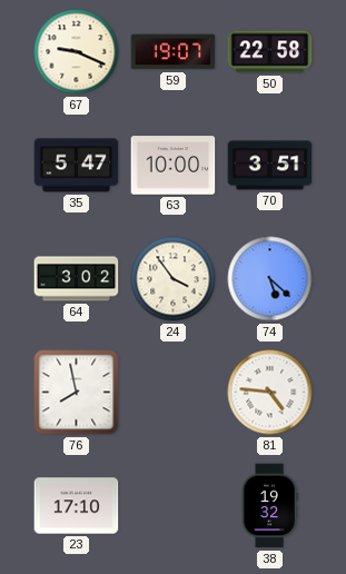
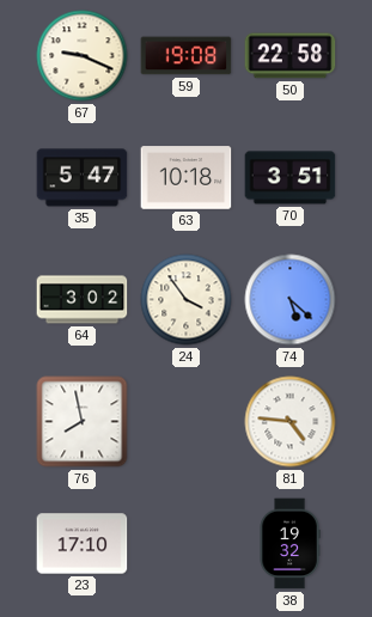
59: 19:07 -> 19:08 (187, 56)
63: 10:00 -> 10:18 (187, 178)
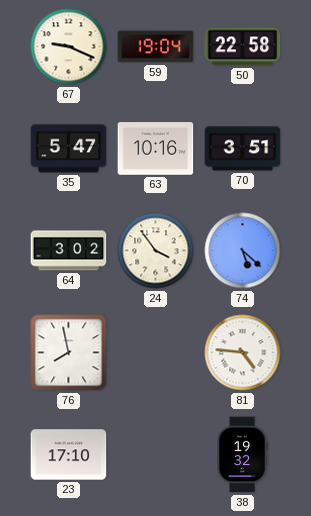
59: 19:08 -> 19:04 (156, 47)
63: 10:18 -> 10:16 (156, 149)
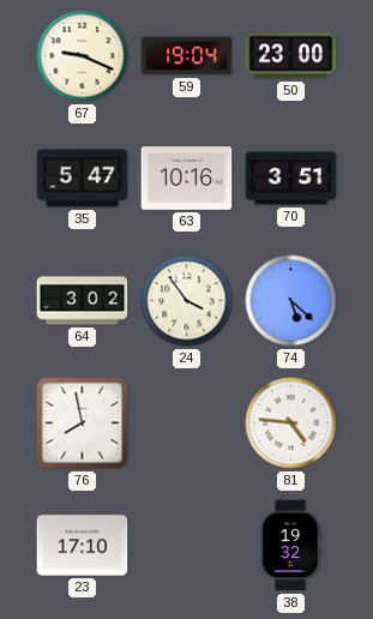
50: 22:58 -> 23:00 (291, 56)
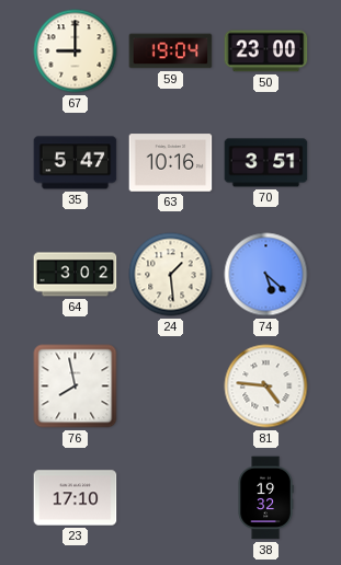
67: 9:19 -> 9:00 (76, 51)
24: 3:54 -> 1:29 (171, 275)
